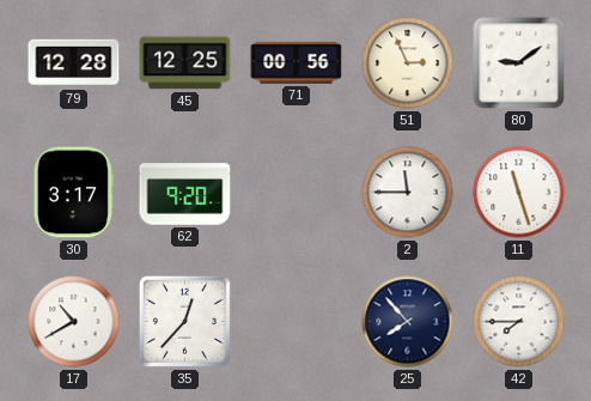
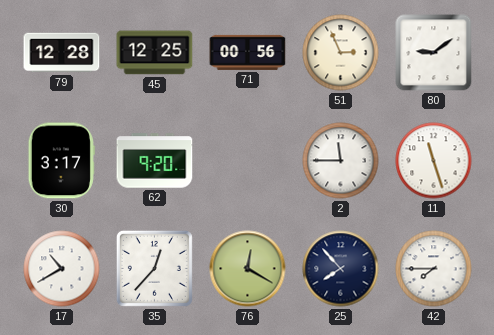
76: none -> 12:20 (248, 269)
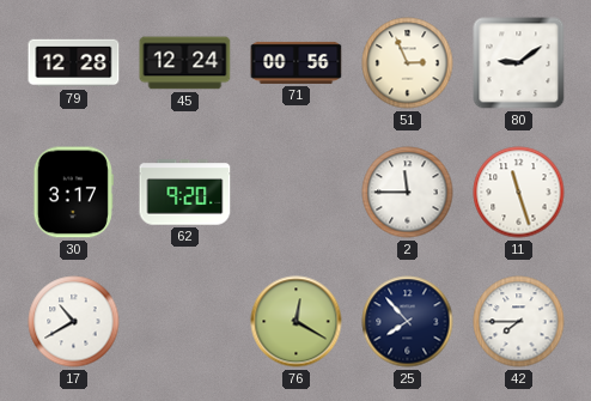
45: 12:25 -> 12:24 (185, 63)
35: 12:37 -> none (154, 268)
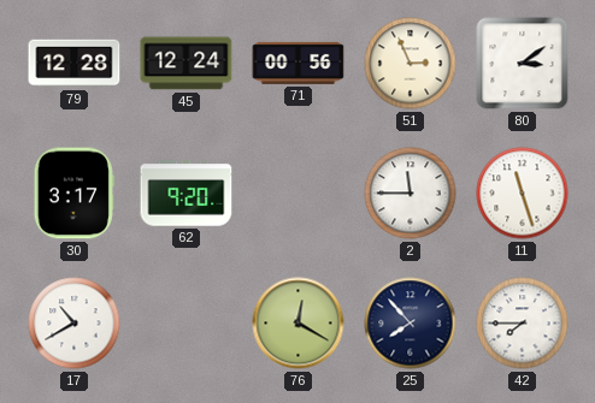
80: 9:09 -> 3:09 (523, 64)
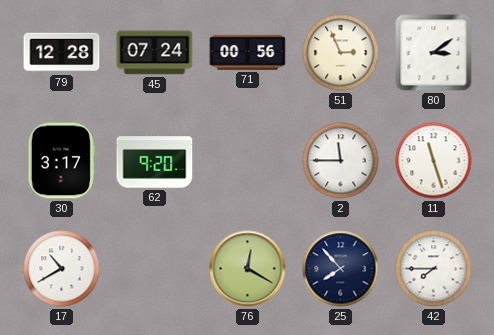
45: 12:24 -> 07:24 (155, 53)
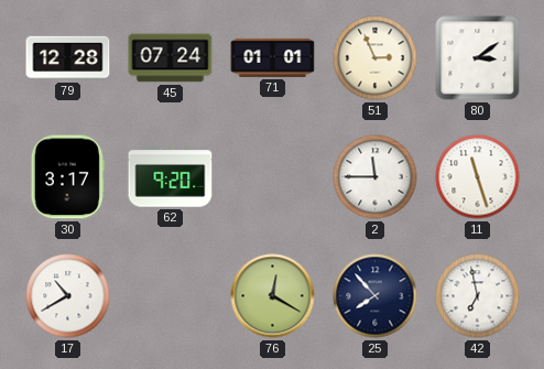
71: 00:56 -> 01:01 (273, 57)
42: 7:45 -> 6:58 (478, 296)
